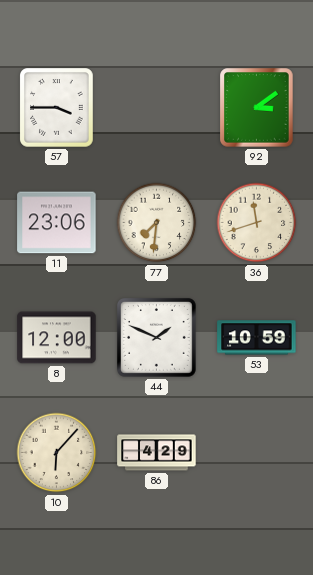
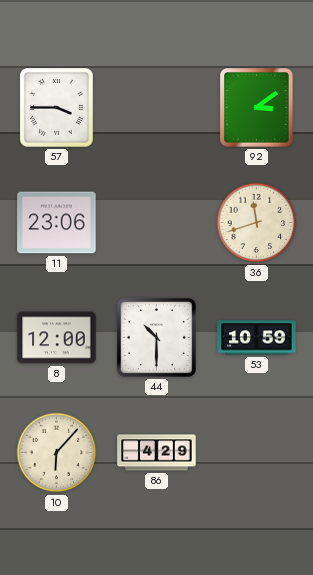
77: 7:31 -> none (157, 223)
44: 1:49 -> 10:30 (157, 338)
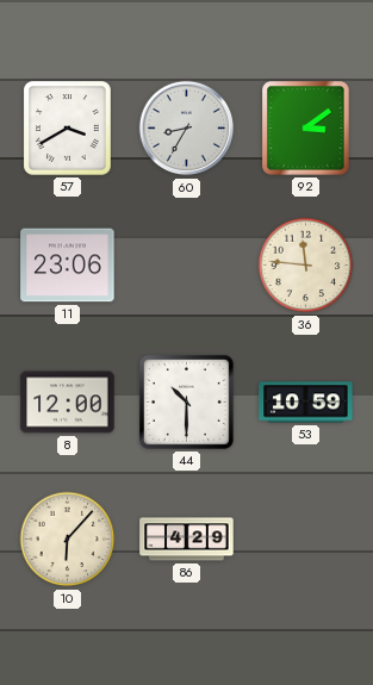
57: 3:45 -> 3:40 (68, 129)
60: none -> 8:35 (187, 129)
36: 11:42 -> 11:46 (306, 266)
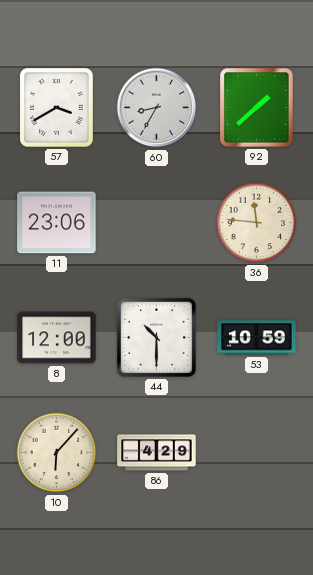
92: 3:09 -> 1:38 (257, 108)
